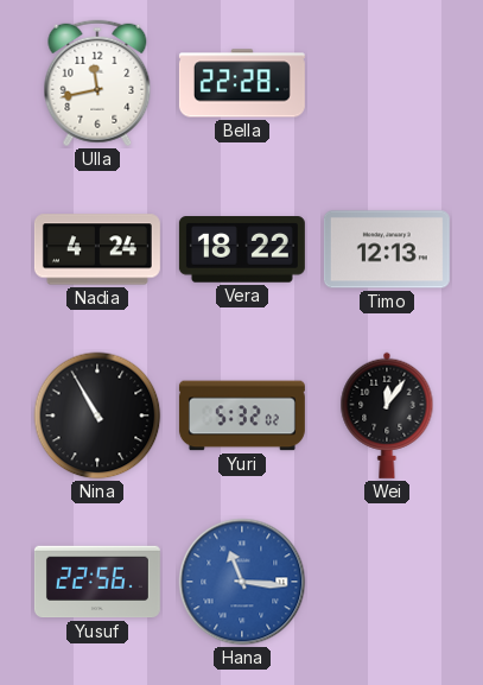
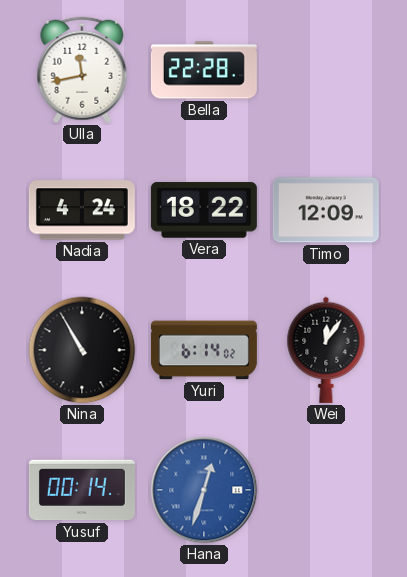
Timo: 12:13 -> 12:09 (326, 210)
Yuri: 5:32 -> 6:14 (204, 350)
Yusuf: 22:56 -> 00:14 (82, 490)
Hana: 11:16 -> 12:33 (204, 490)
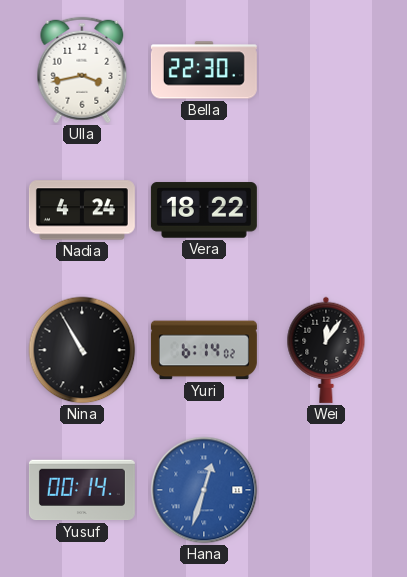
Ulla: 11:43 -> 3:43 (82, 70)
Bella: 22:28 -> 22:30 (204, 70)
Timo: 12:09 -> none (326, 210)
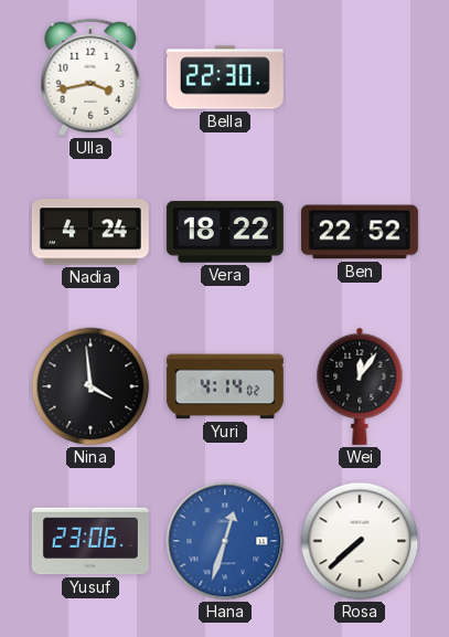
Ben: none -> 22:52 (360, 232)
Nina: 10:55 -> 3:59 (90, 386)
Yuri: 6:14 -> 4:14 (225, 386)
Yusuf: 00:14 -> 23:06 (90, 541)
Rosa: none -> 7:38 (360, 541)
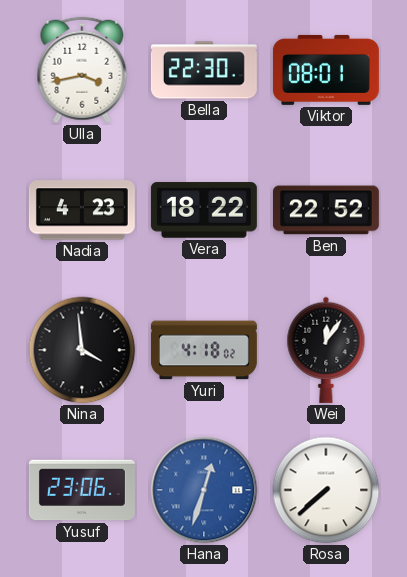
Viktor: none -> 08:01 (326, 70)
Nadia: 4:24 -> 4:23 (82, 210)
Yuri: 4:14 -> 4:18 (204, 350)
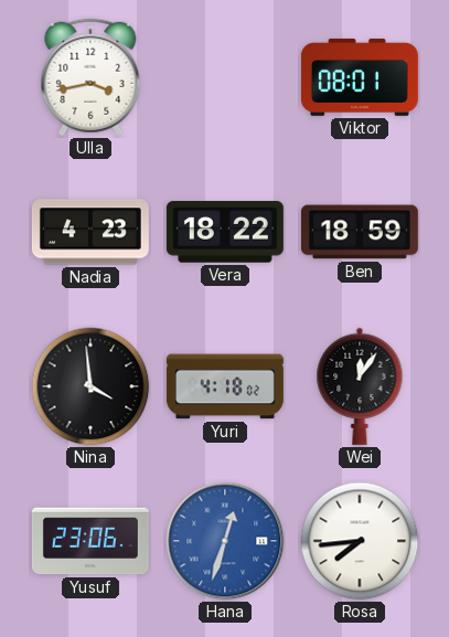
Bella: 22:30 -> none (204, 70)
Ben: 22:52 -> 18:59 (360, 232)
Rosa: 7:38 -> 7:44 (360, 541)
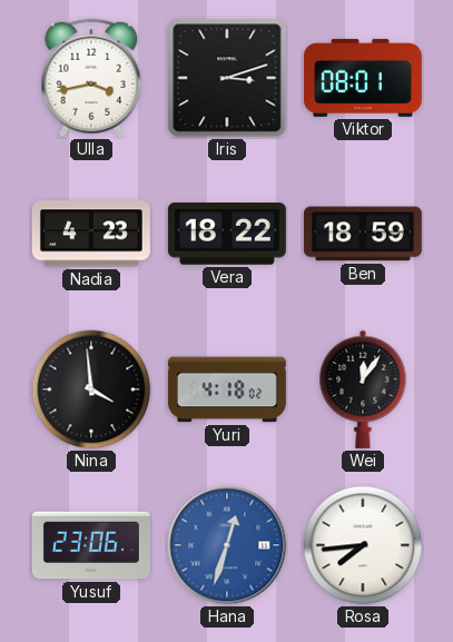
Iris: none -> 3:12 (227, 78)
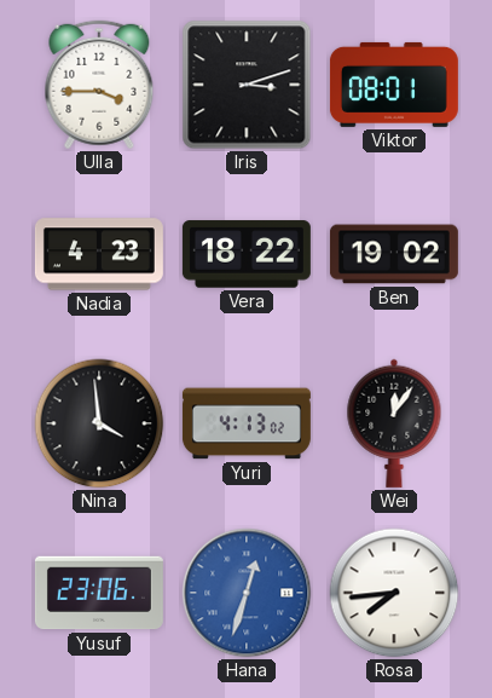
Ulla: 3:43 -> 3:45 (99, 85)
Ben: 18:59 -> 19:02 (394, 254)
Yuri: 4:18 -> 4:13 (247, 423)
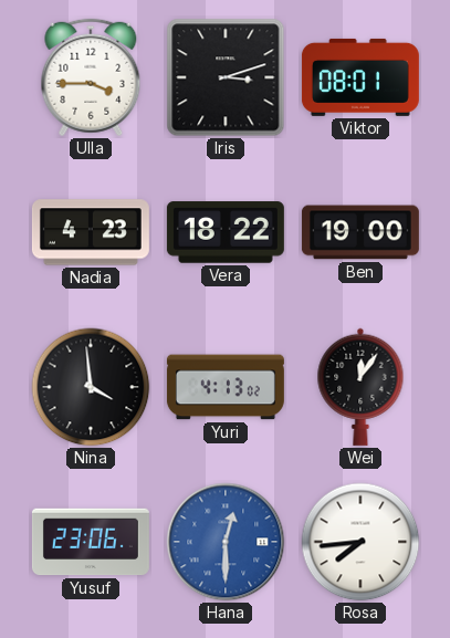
Ben: 19:02 -> 19:00 (360, 232)
Hana: 12:33 -> 12:30 (226, 542)
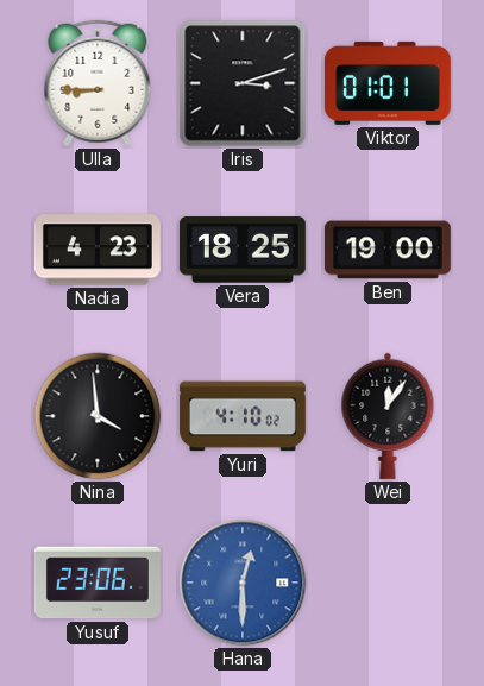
Ulla: 3:45 -> 8:45 (98, 83)
Viktor: 08:01 -> 01:01 (388, 83)
Vera: 18:22 -> 18:25 (243, 250)
Yuri: 4:13 -> 4:10 (243, 416)
Rosa: 7:44 -> none (360, 542)
